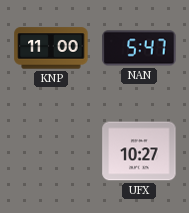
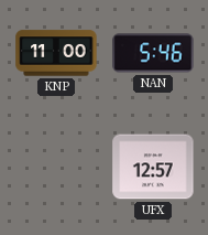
NAN: 5:47 -> 5:46 (153, 53)
UFX: 10:27 -> 12:57 (153, 167)
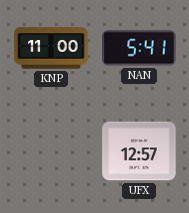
NAN: 5:46 -> 5:41 (139, 48)
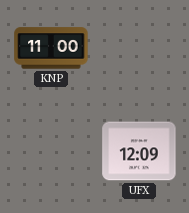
NAN: 5:41 -> none (139, 48)
UFX: 12:57 -> 12:09 (139, 151)
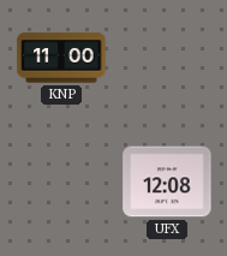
UFX: 12:09 -> 12:08 (167, 181)
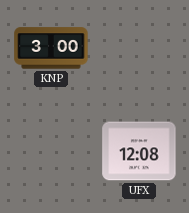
KNP: 11:00 -> 3:00 (51, 48)
